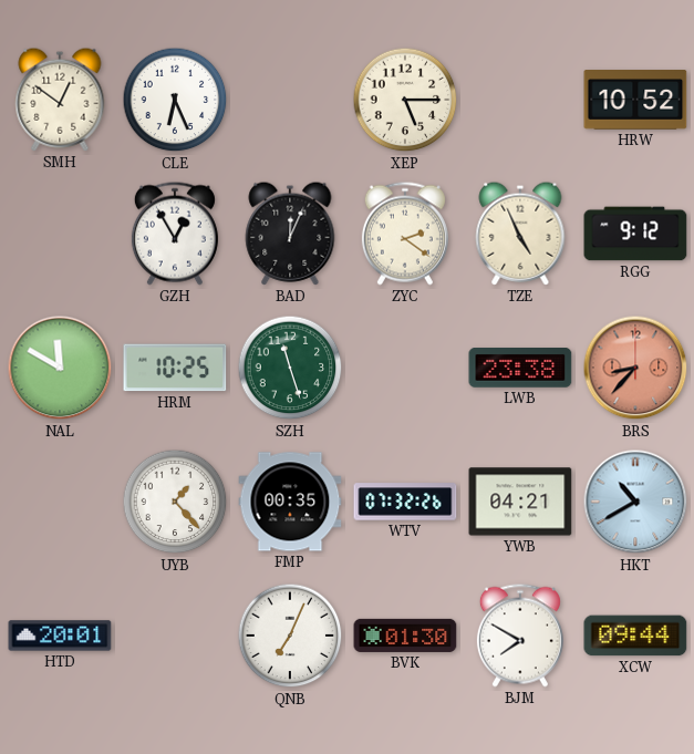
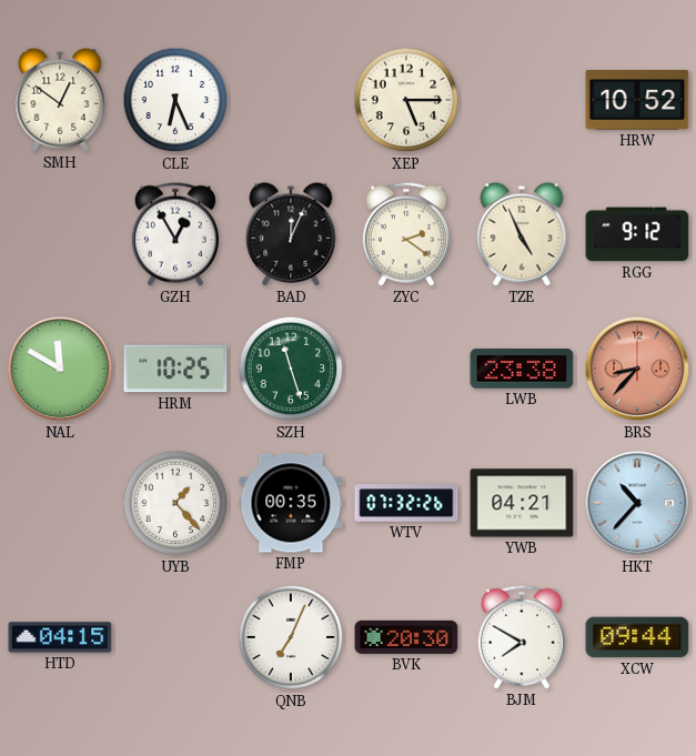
HKT: 10:40 -> 10:37 (637, 503)
HTD: 20:01 -> 04:15 (60, 637)
BVK: 01:30 -> 20:30 (406, 637)
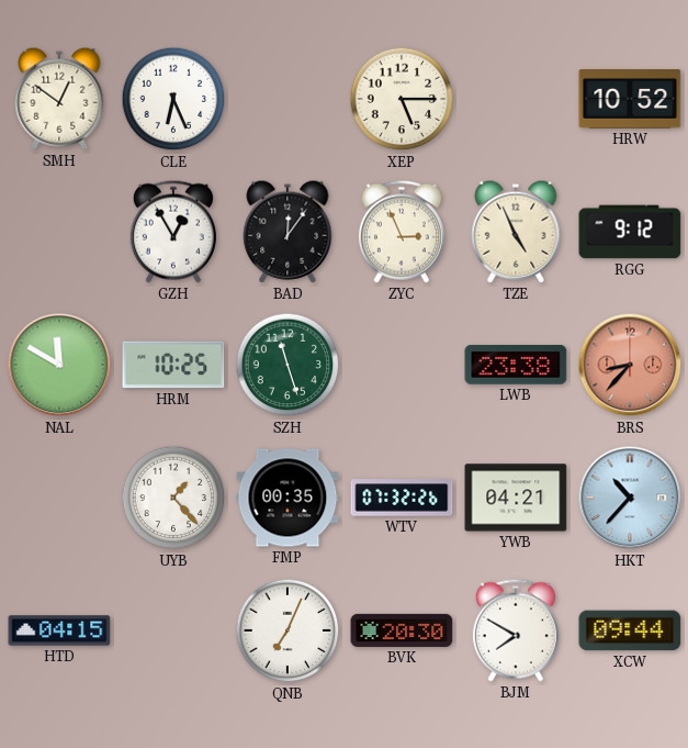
BAD: 12:04 -> 12:06 (287, 232)
ZYC: 2:21 -> 2:56 (402, 232)
